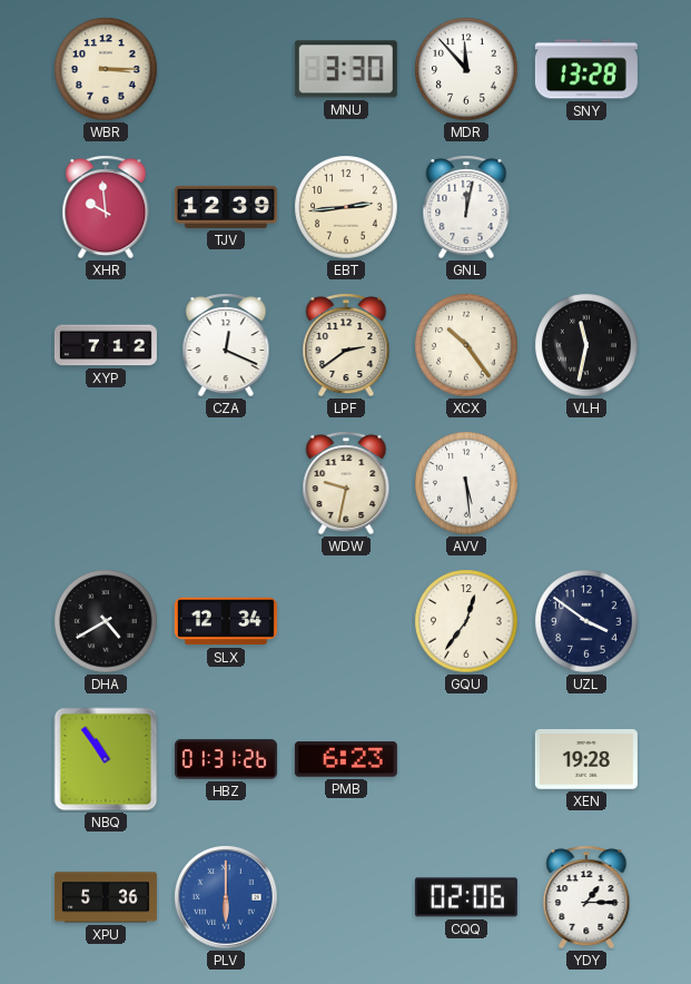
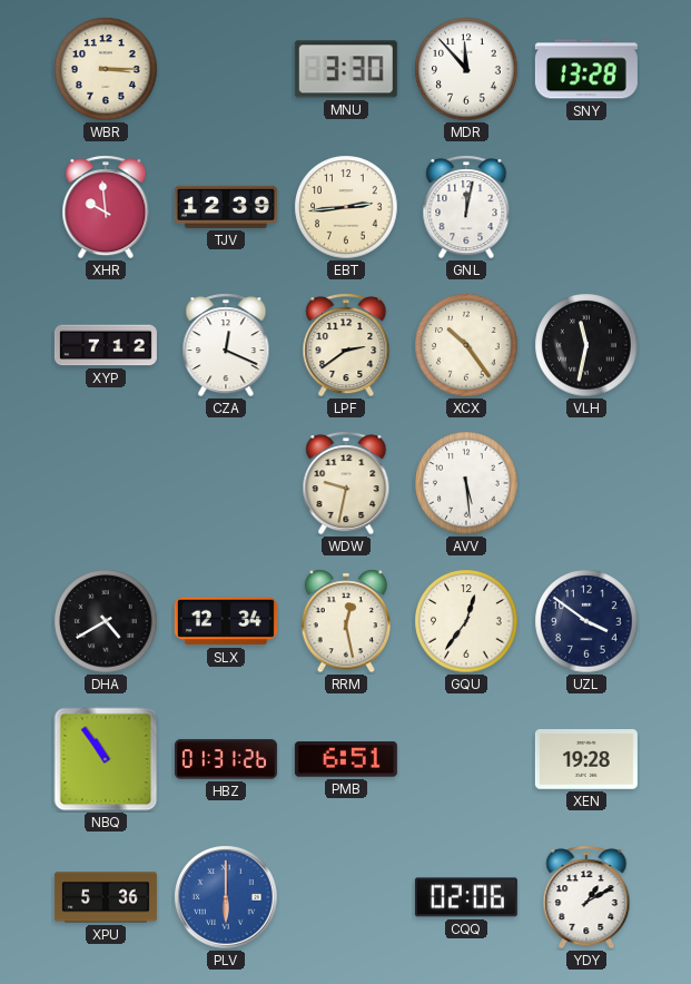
RRM: none -> 12:28 (346, 621)
PMB: 6:23 -> 6:51 (346, 759)
YDY: 1:15 -> 1:10 (586, 897)
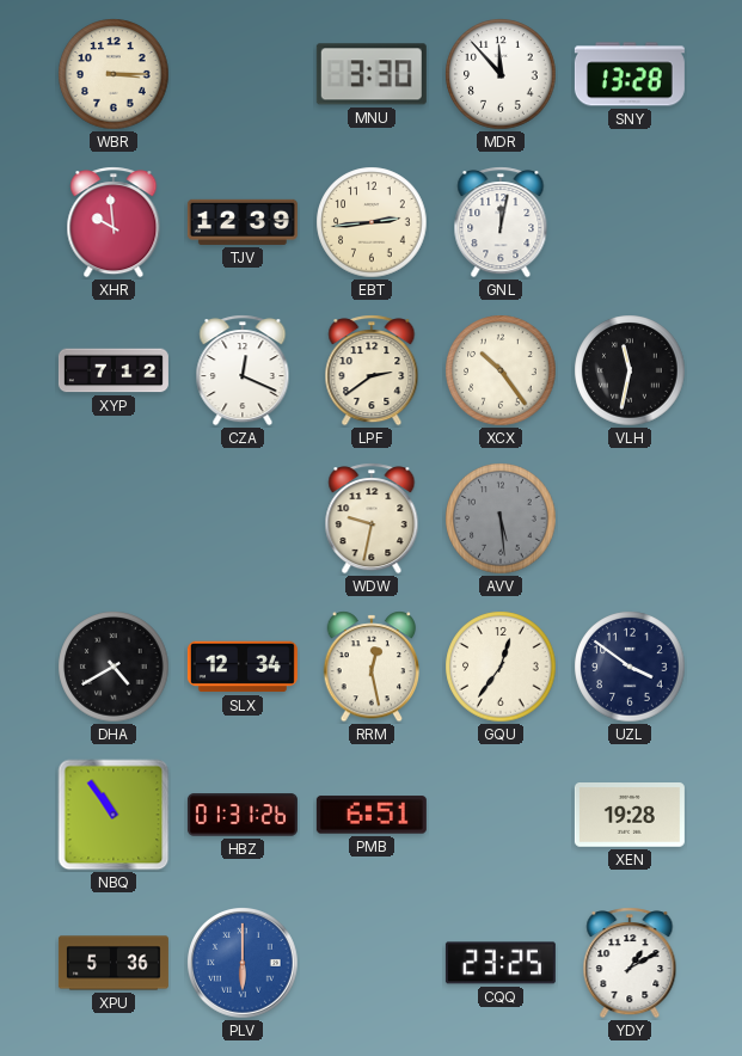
AVV dial: white -> grey (501, 518)
CQQ: 02:06 -> 23:25 (501, 963)
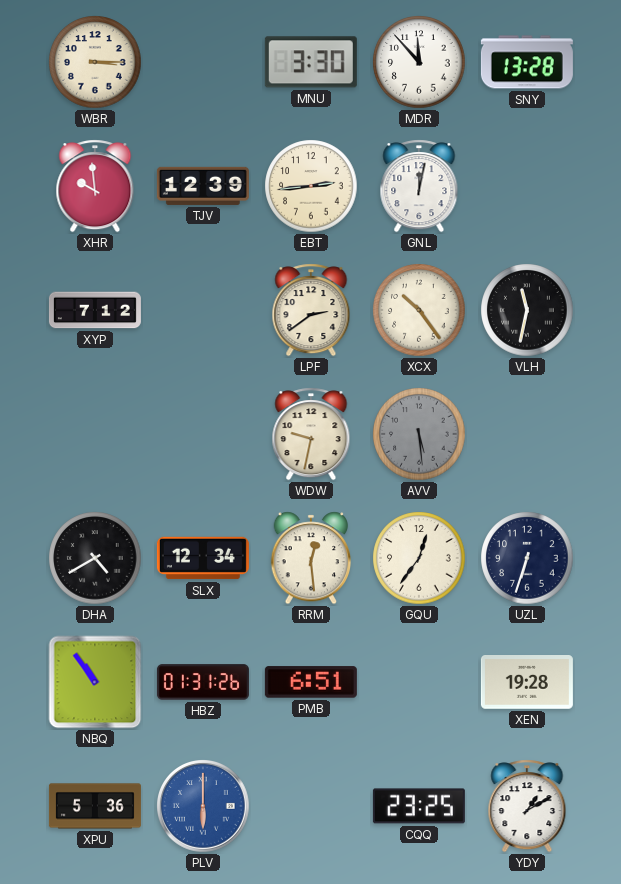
CZA: 12:19 -> none (243, 370)
RRM: 12:28 -> 12:29 (311, 558)
UZL: 3:51 -> 6:33 (527, 558)
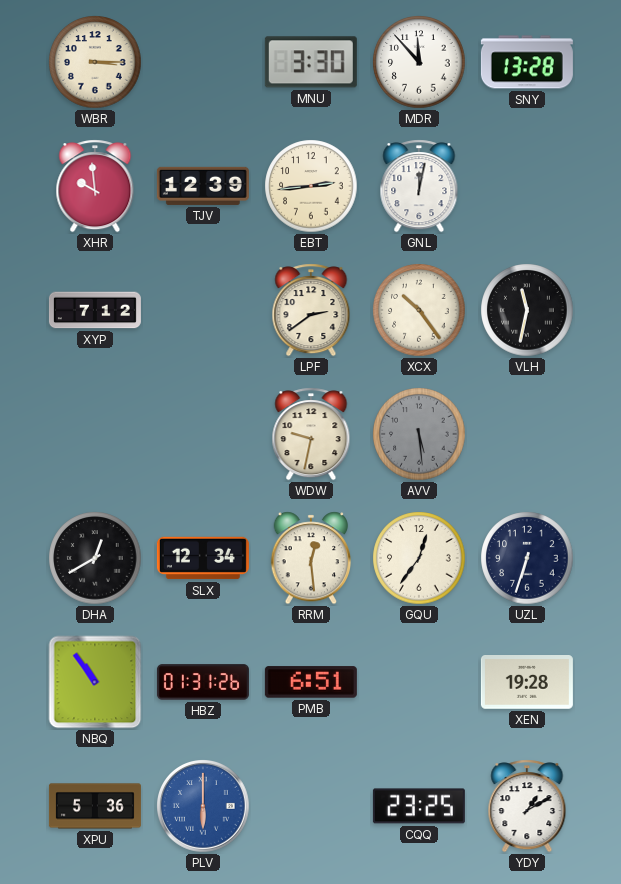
DHA: 4:40 -> 12:40 (95, 558)
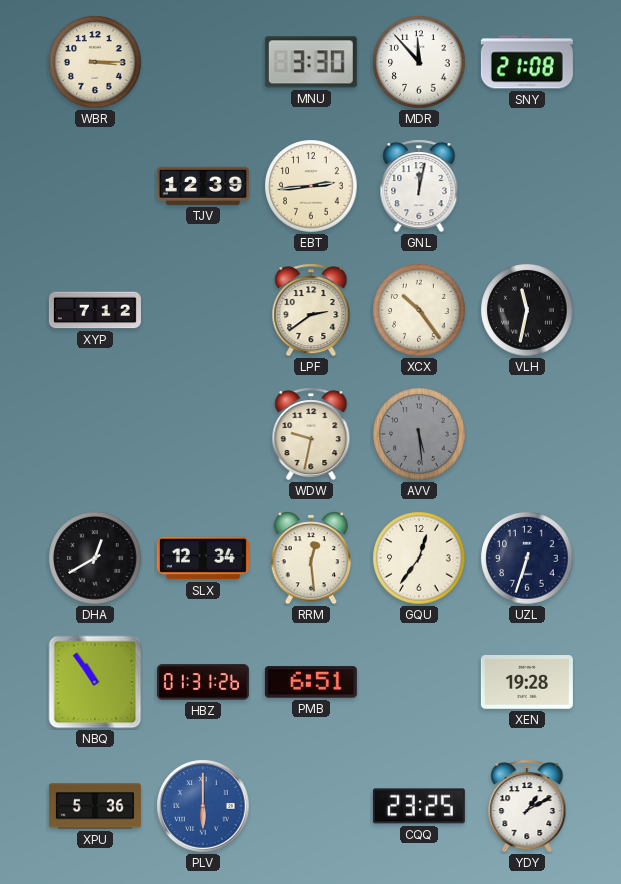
SNY: 13:28 -> 21:08 (527, 62)
XHR: 9:59 -> none (95, 186)
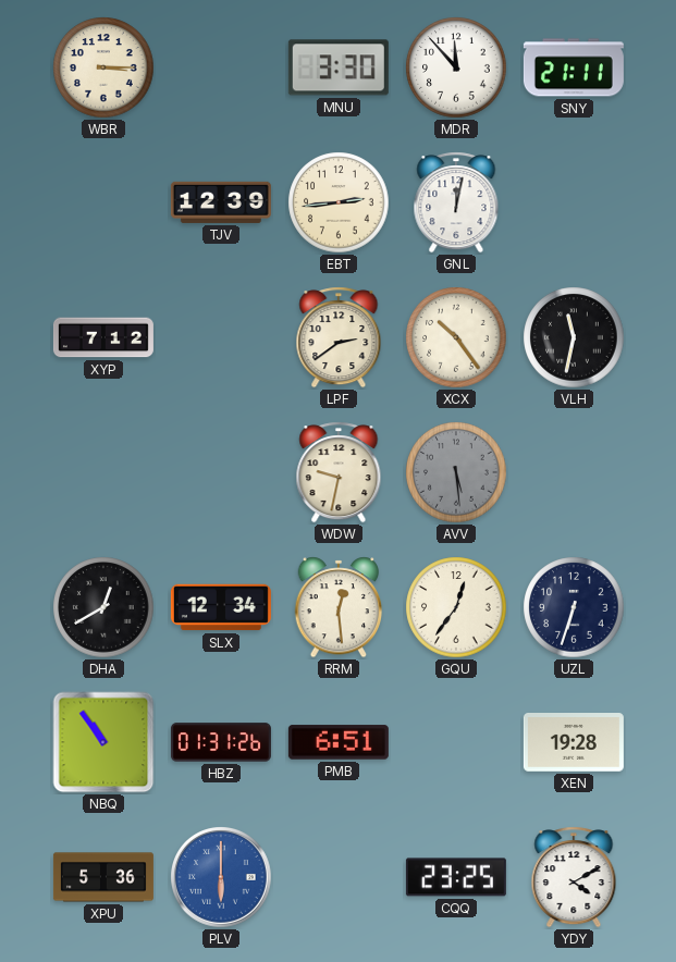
SNY: 21:08 -> 21:11 (574, 67)
YDY: 1:10 -> 4:10 (574, 877)
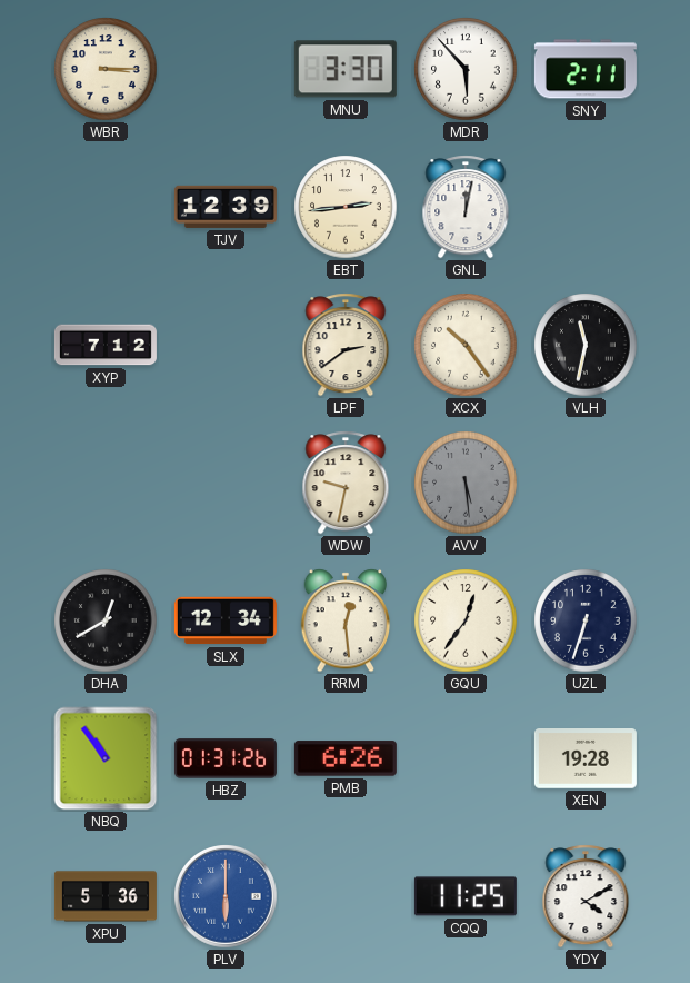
MDR: 11:53 -> 5:53 (466, 69)
SNY: 21:11 -> 2:11 (586, 69)
PMB: 6:51 -> 6:26 (346, 758)
CQQ: 23:25 -> 11:25 (466, 896)
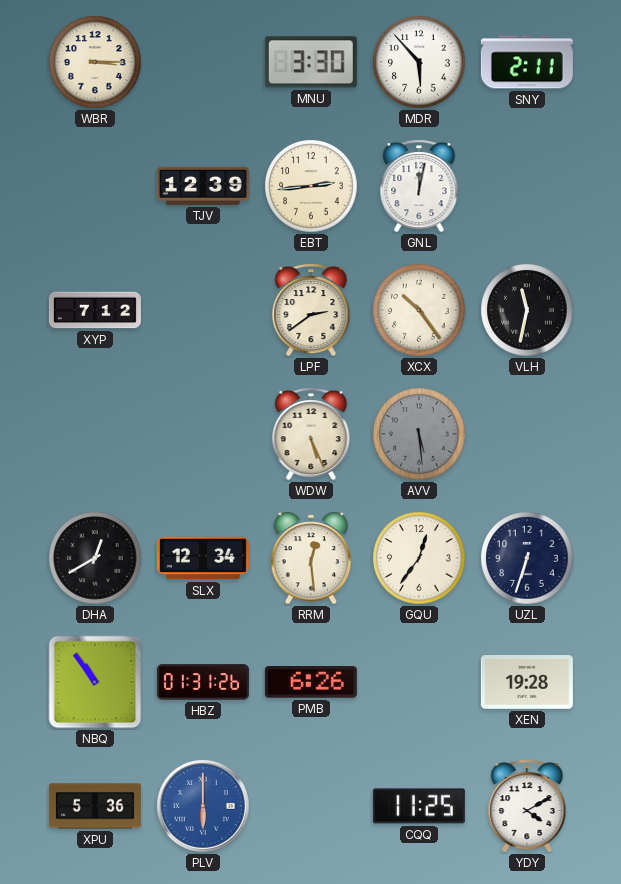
WDW: 9:32 -> 5:26 (311, 434)
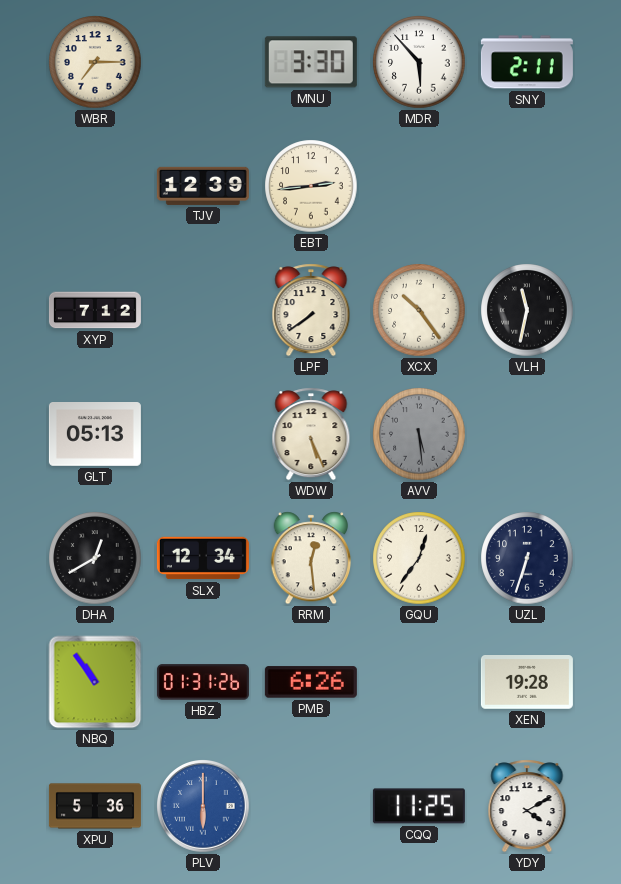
WBR: 3:15 -> 7:15 (95, 62)
GNL: 12:02 -> none (419, 186)
LPF: 2:39 -> 7:39 (311, 310)
GLT: none -> 05:13 (95, 435)
